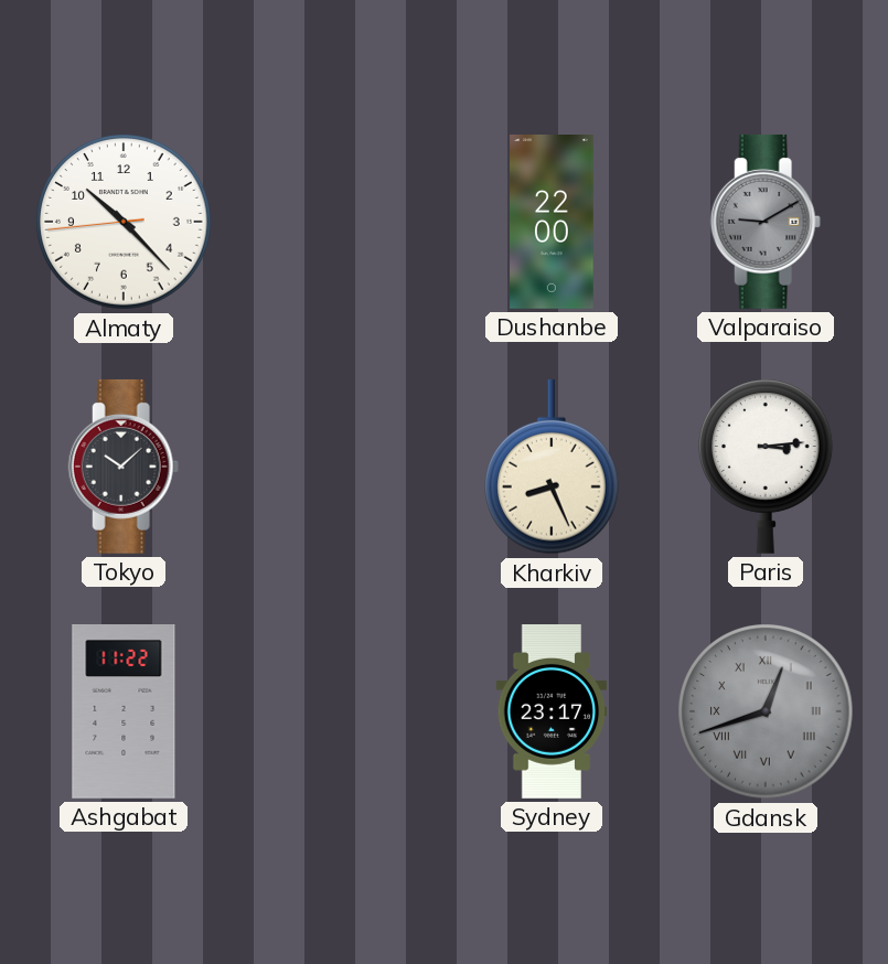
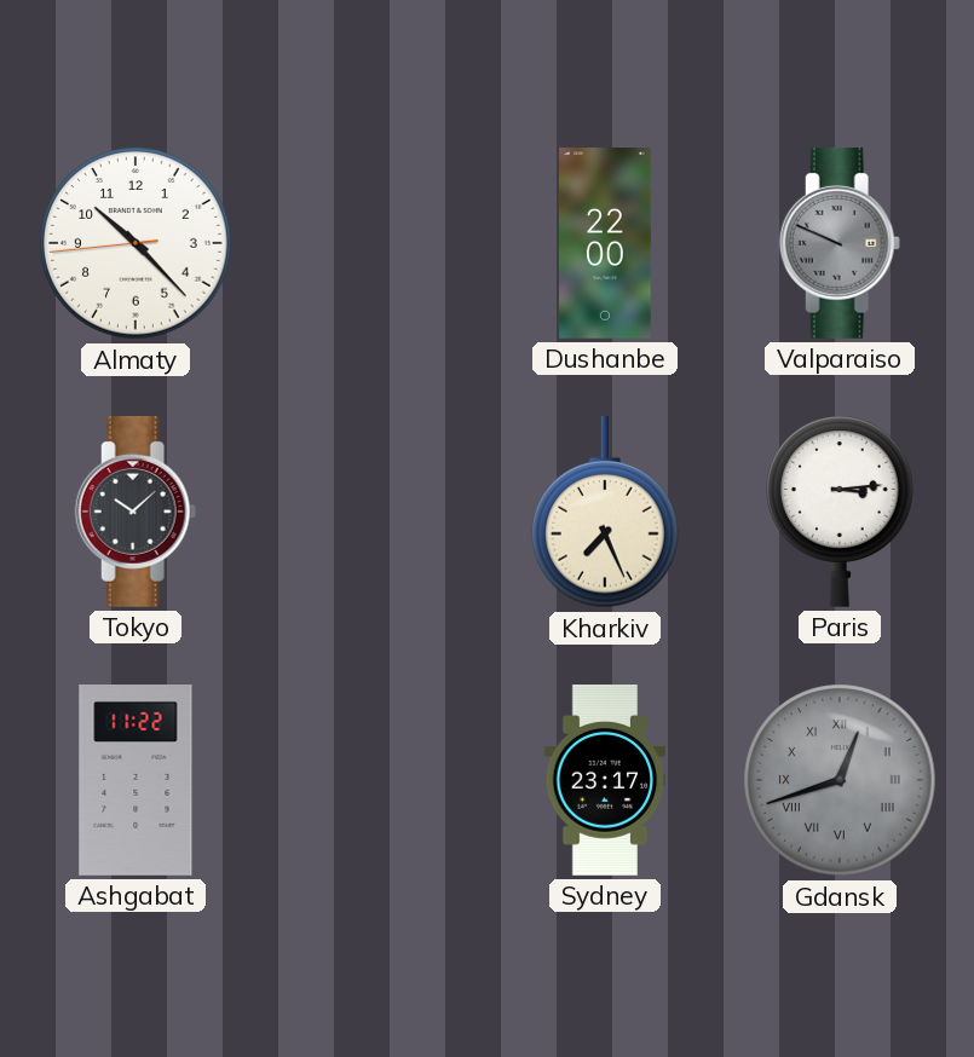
Valparaiso: 9:10 -> 9:49 (840, 243)
Kharkiv: 8:26 -> 7:26 (606, 512)
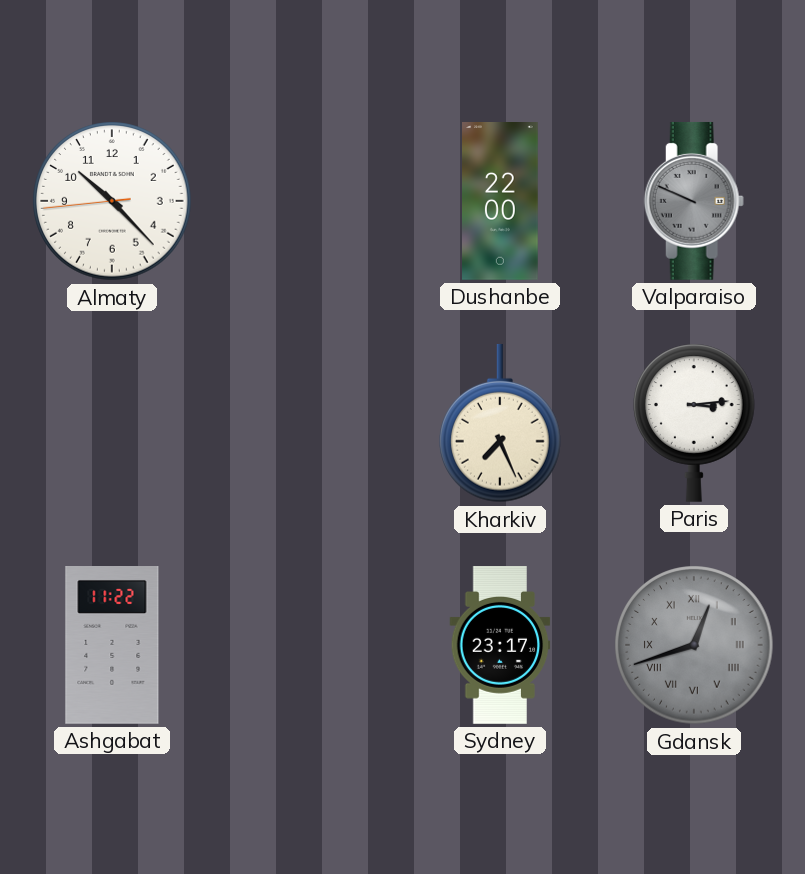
Tokyo: 10:08 -> none (136, 512)
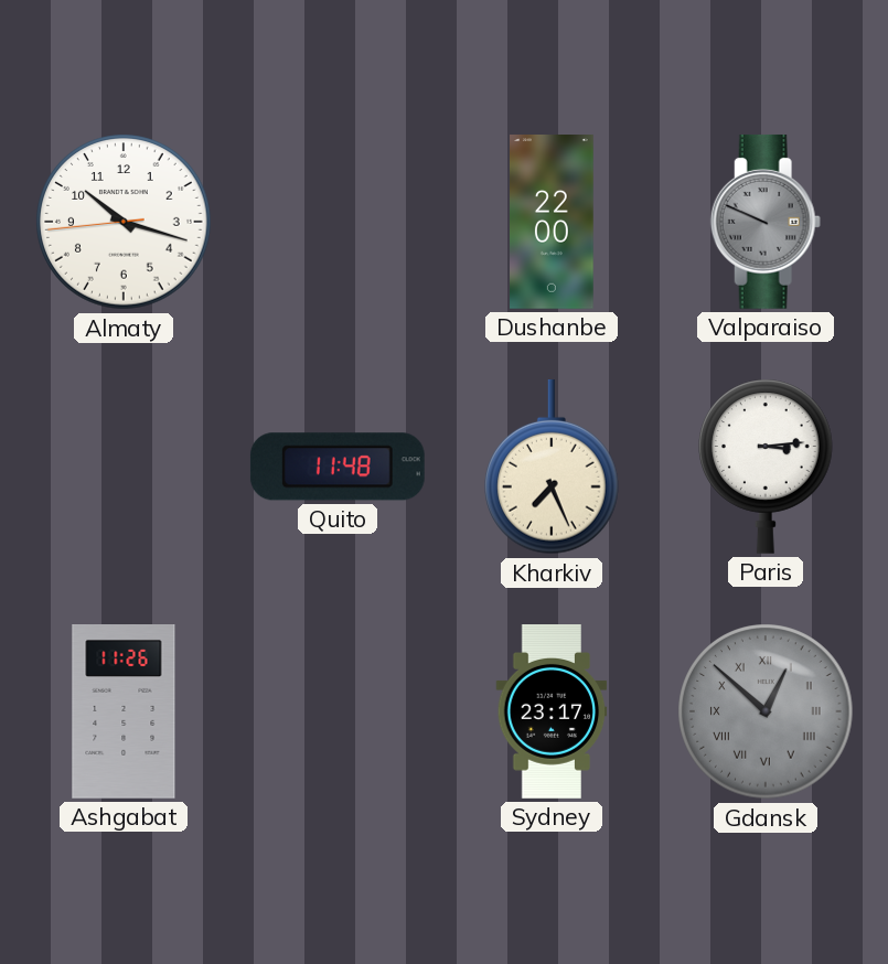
Almaty: 10:22 -> 10:17 (124, 222)
Quito: none -> 11:48 (338, 467)
Ashgabat: 11:22 -> 11:26 (124, 713)
Gdansk: 12:42 -> 12:52 (766, 711)
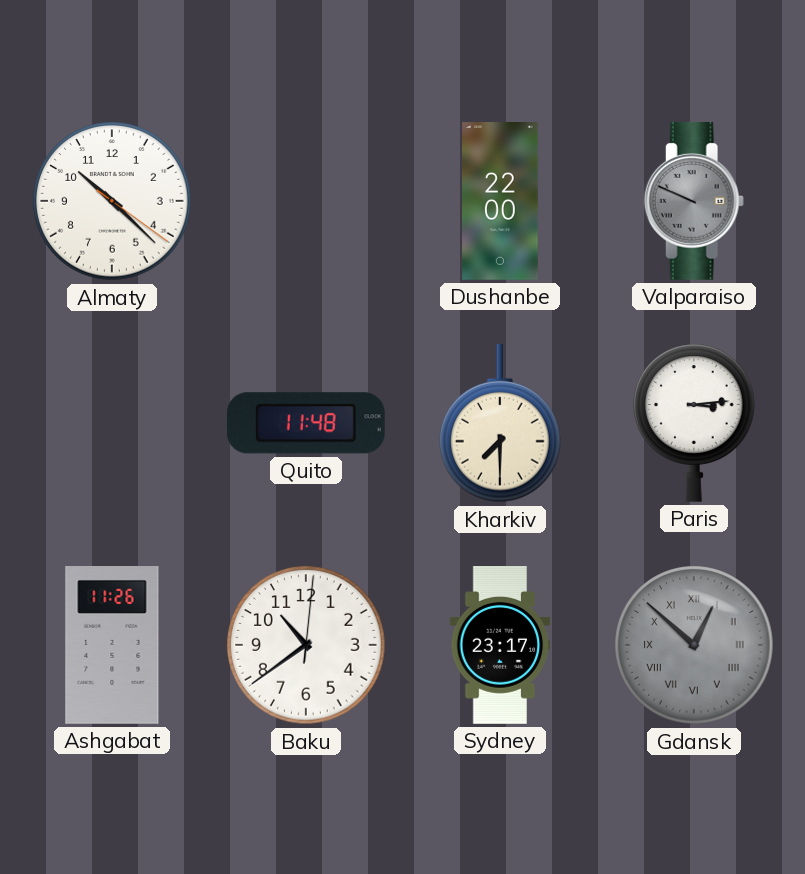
Almaty: 10:17 -> 10:22 (112, 201)
Kharkiv: 7:26 -> 7:30 (501, 423)
Baku: none -> 10:39 (306, 645)
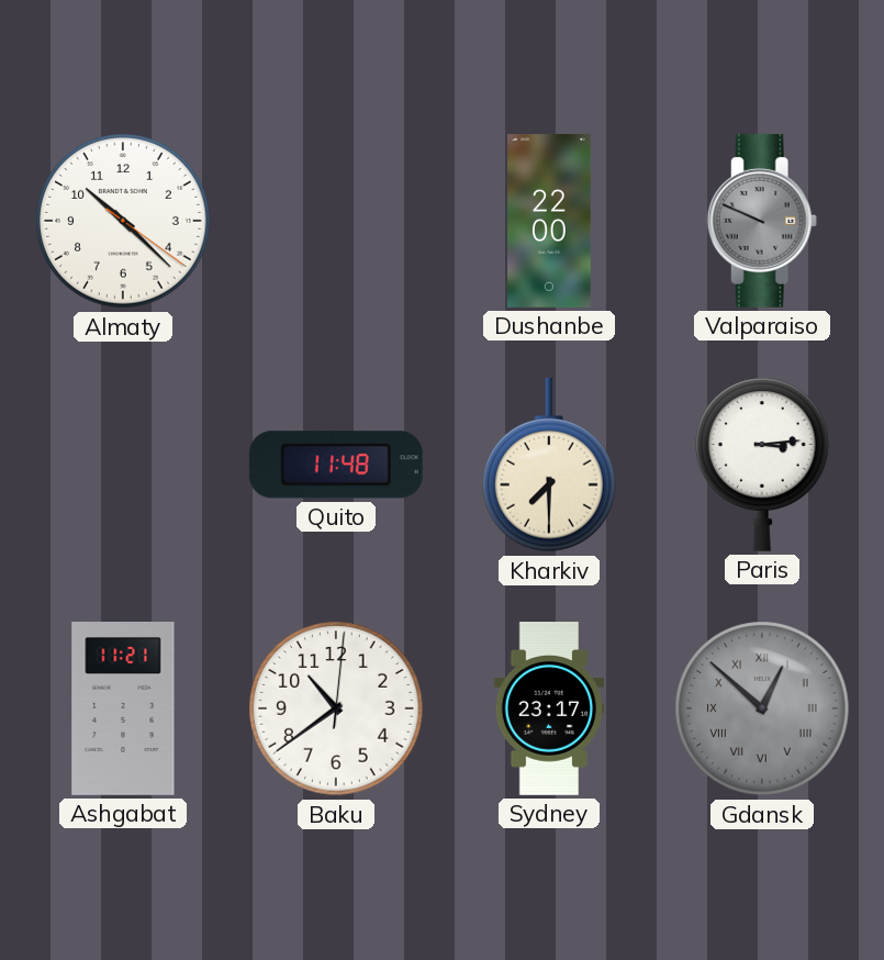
Ashgabat: 11:26 -> 11:21 (123, 710)
